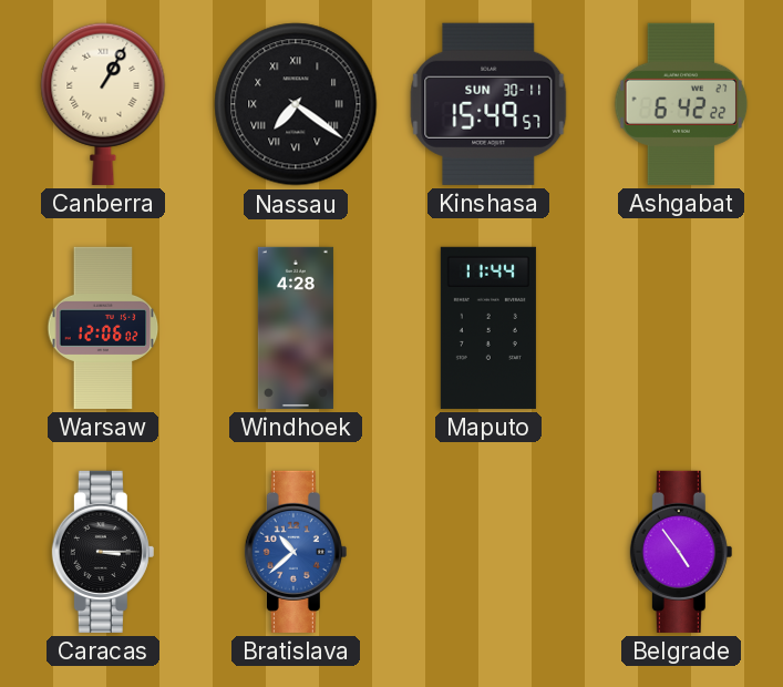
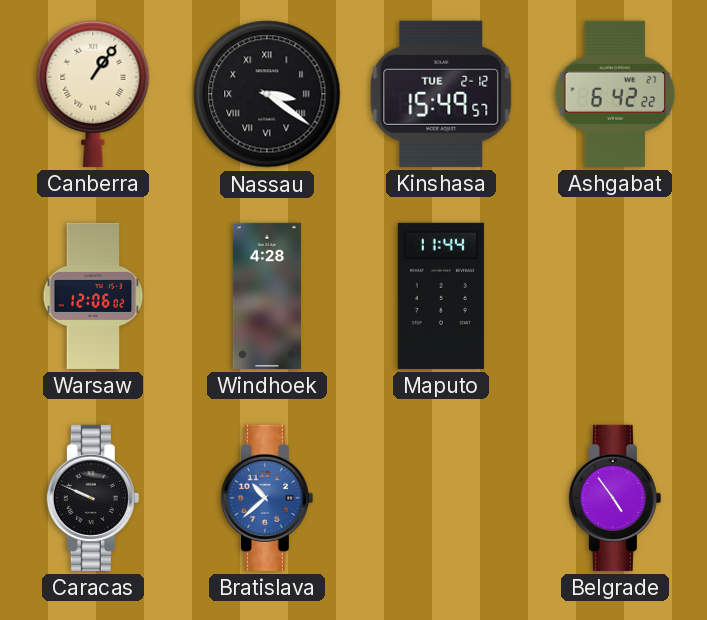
Canberra: 1:05 -> 1:06 (93, 94)
Nassau: 7:21 -> 3:21 (267, 94)
Kinshasa date: SUN 30-11 -> TUE 2-12 (441, 94)
Caracas: 3:15 -> 9:49 (93, 498)
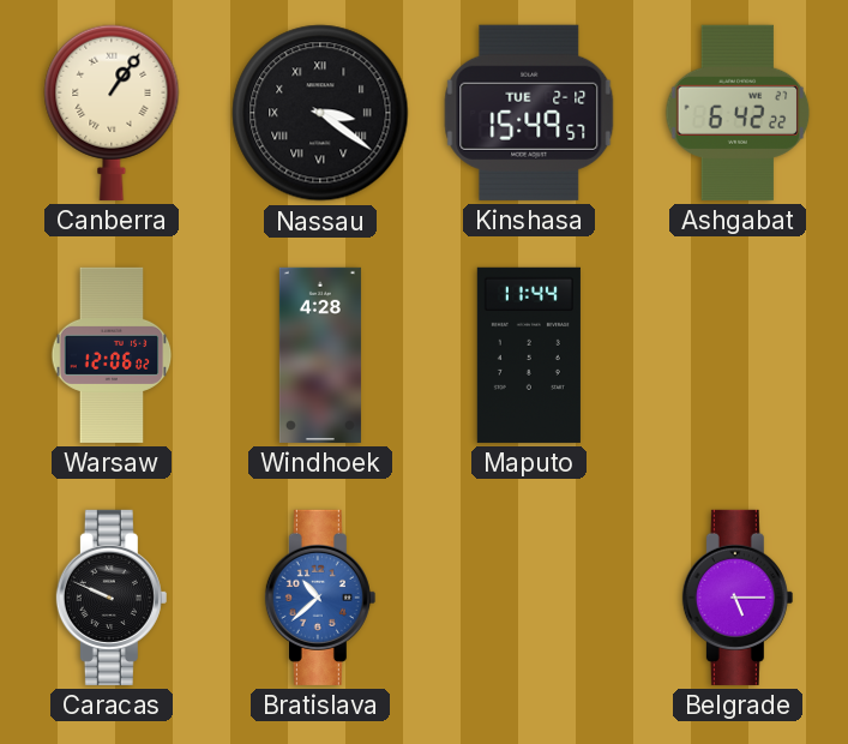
Belgrade: 4:54 -> 5:15 (738, 598)
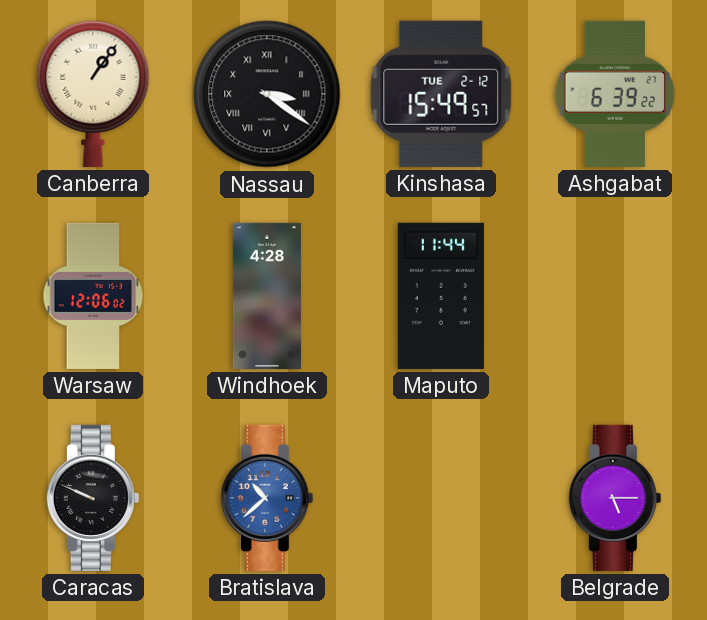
Ashgabat: 6:42 -> 6:39 (615, 94)
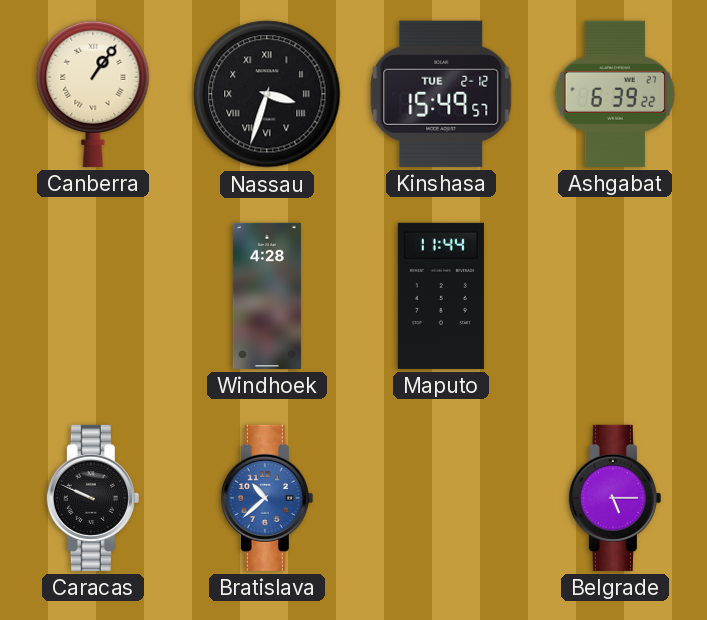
Nassau: 3:21 -> 3:33 (267, 94)
Warsaw: 12:06 -> none (93, 296)
